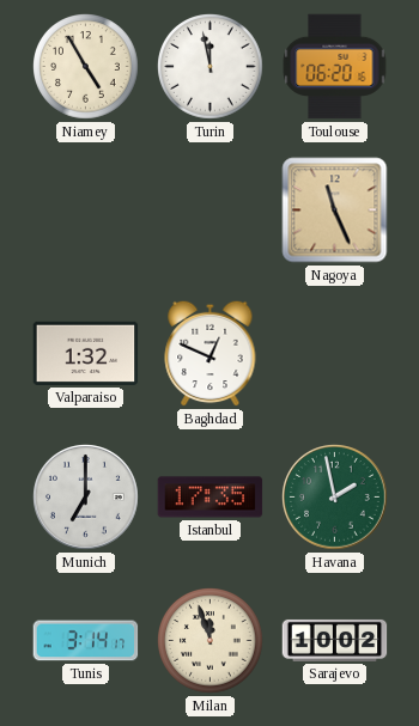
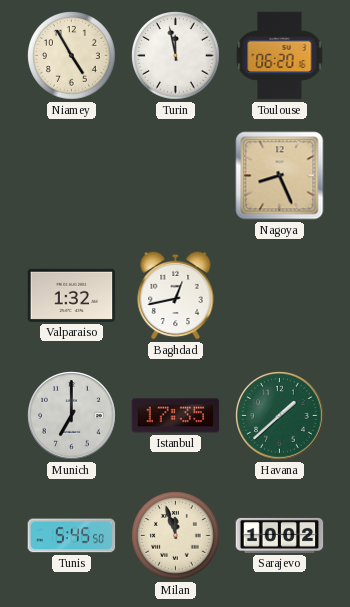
Nagoya: 11:26 -> 8:26 (280, 176)
Baghdad: 12:49 -> 12:43 (176, 295)
Havana: 1:58 -> 1:38 (280, 416)
Tunis: 3:14 -> 5:45 (72, 536)
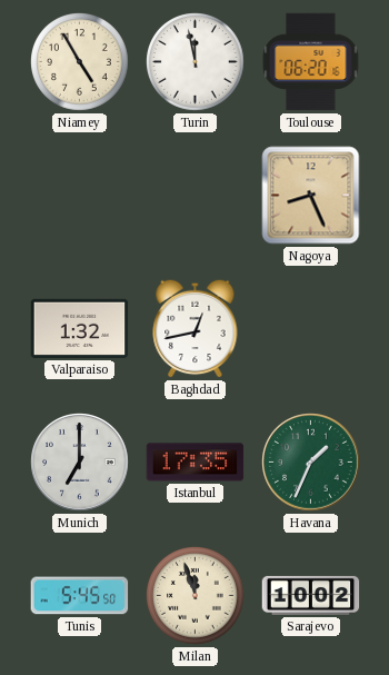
Havana: 1:38 -> 1:34 (311, 463)
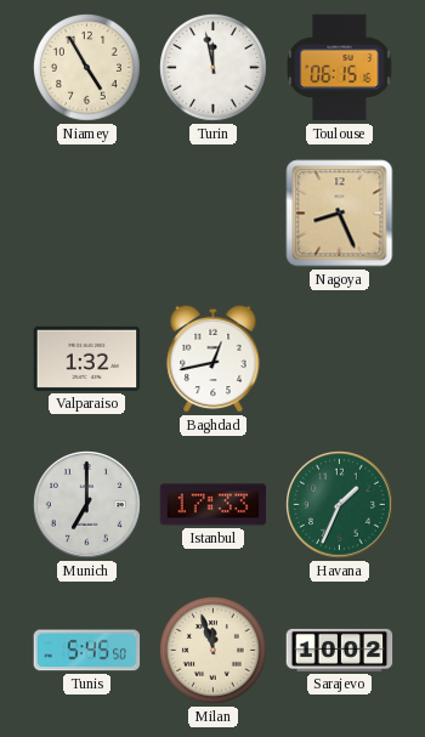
Toulouse: 06:20 -> 06:15 (340, 68)
Istanbul: 17:35 -> 17:33 (214, 505)
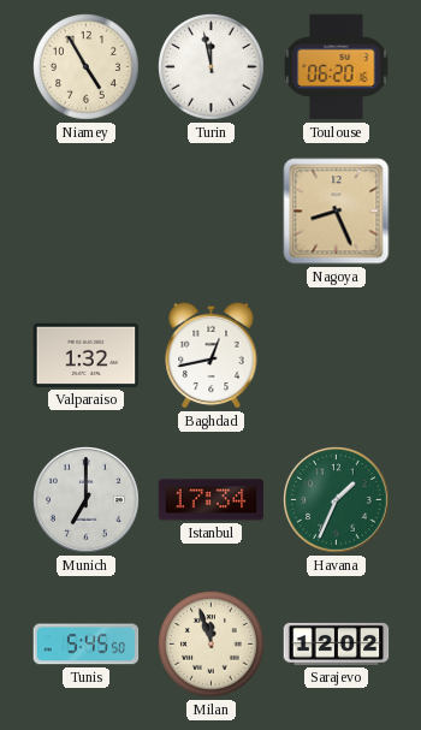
Toulouse: 06:15 -> 06:20 (337, 67)
Istanbul: 17:33 -> 17:34 (212, 500)
Sarajevo: 10:02 -> 12:02 (337, 643)
